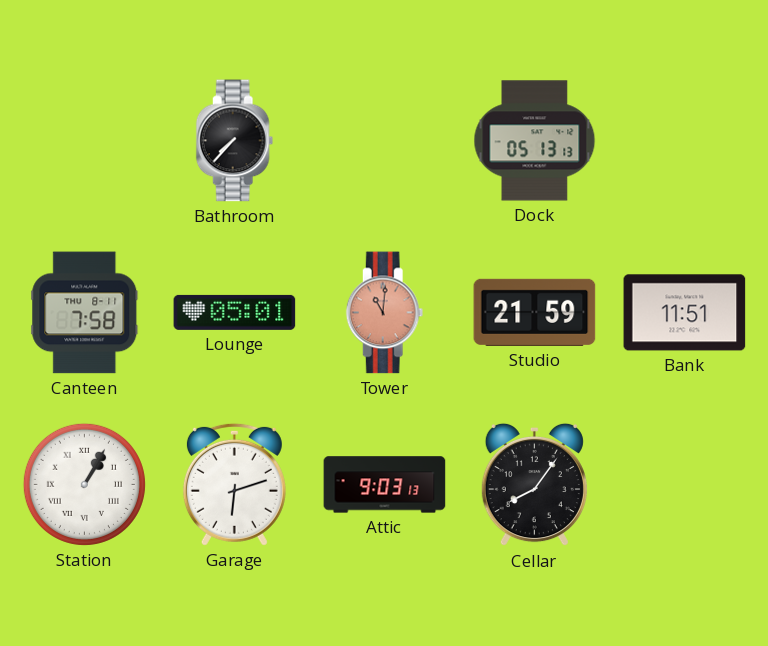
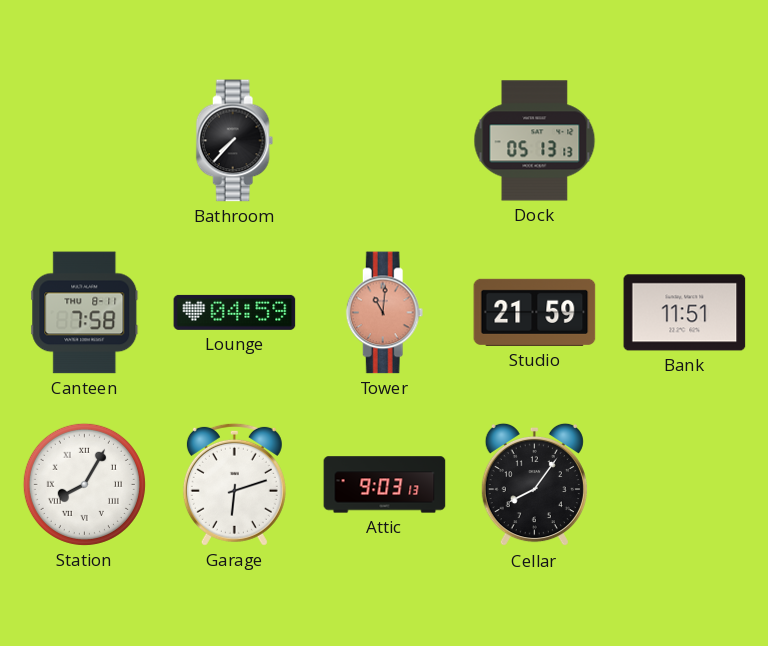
Lounge: 05:01 -> 04:59 (235, 312)
Station: 1:05 -> 8:05 (84, 484)
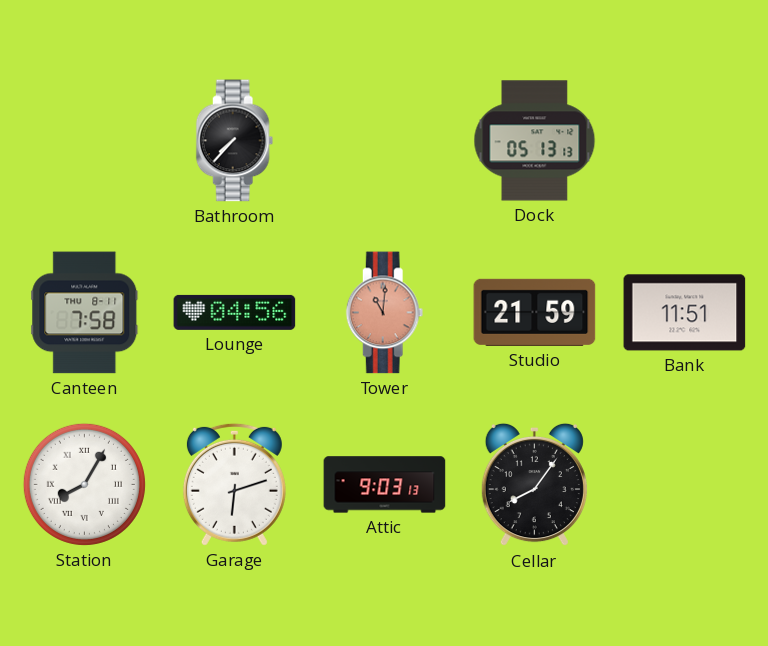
Lounge: 04:59 -> 04:56 (235, 312)
